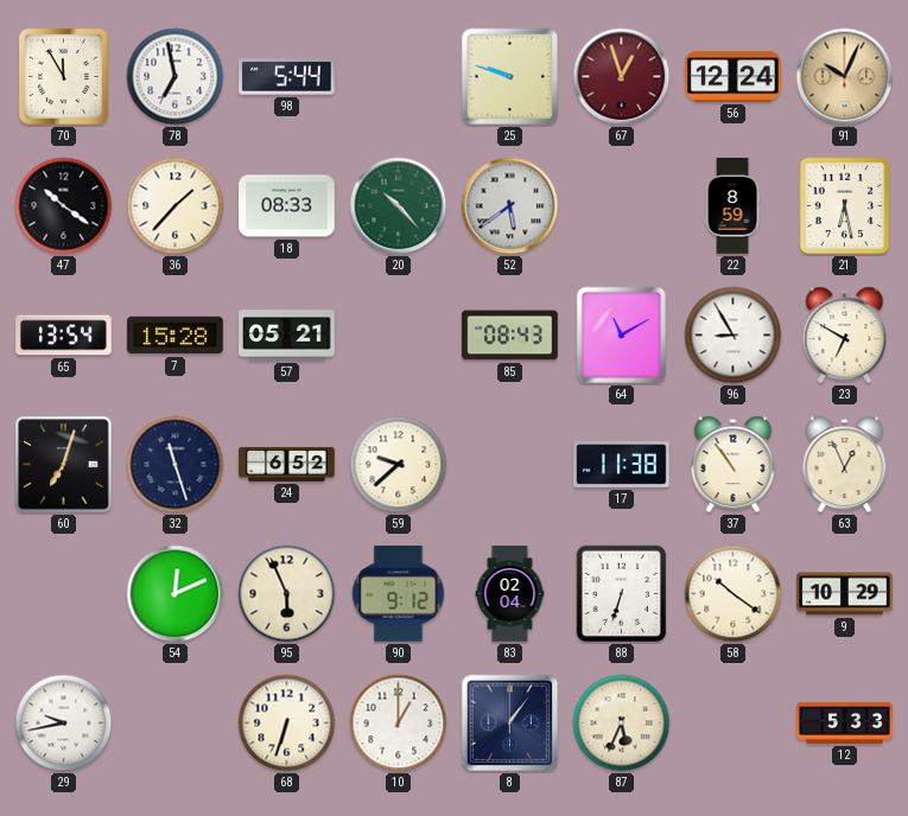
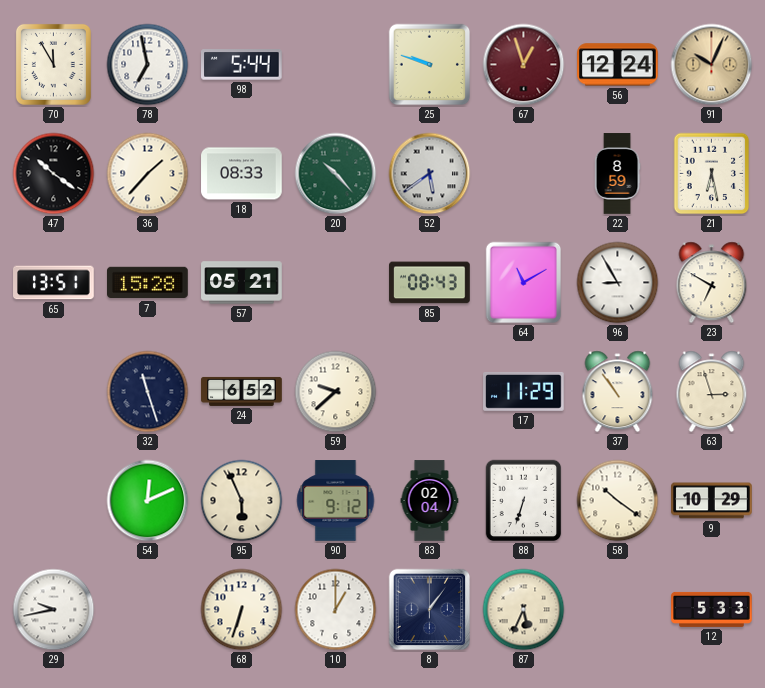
65: 13:54 -> 13:51 (54, 283)
60: 7:03 -> none (64, 465)
17: 11:38 -> 11:29 (524, 392)
63: 12:56 -> 2:57 (712, 392)
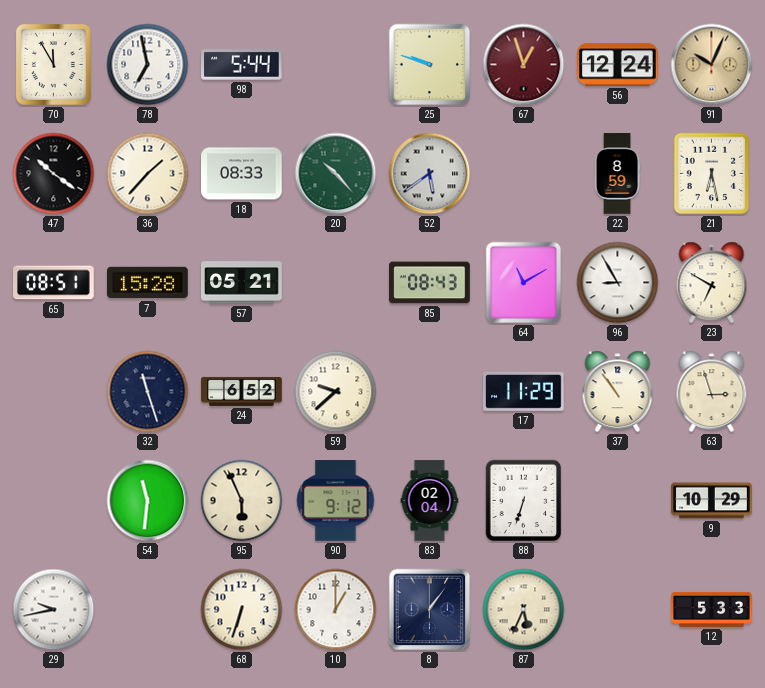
65: 13:51 -> 08:51 (54, 283)
54: 12:11 -> 11:31 (148, 501)
58: 10:21 -> none (618, 501)
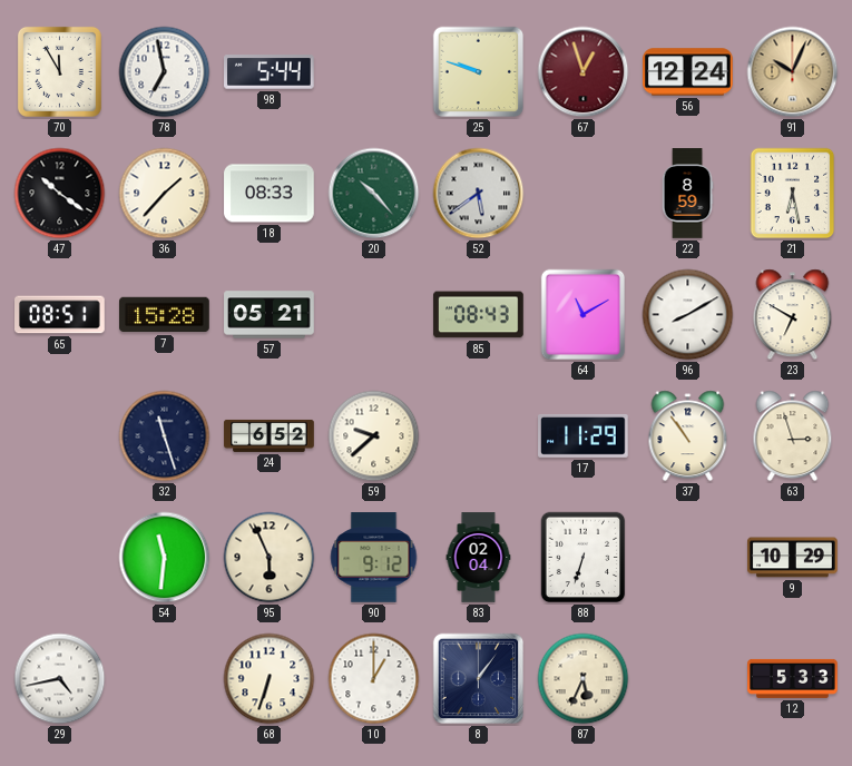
96: 8:55 -> 8:10 (688, 315)
29: 9:43 -> 4:43 (60, 679)
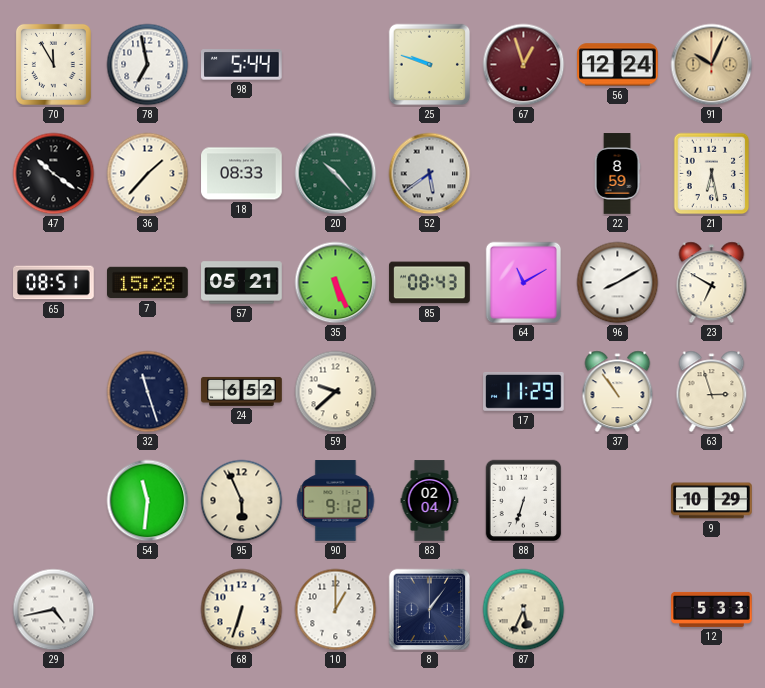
35: none -> 5:26 (336, 283)
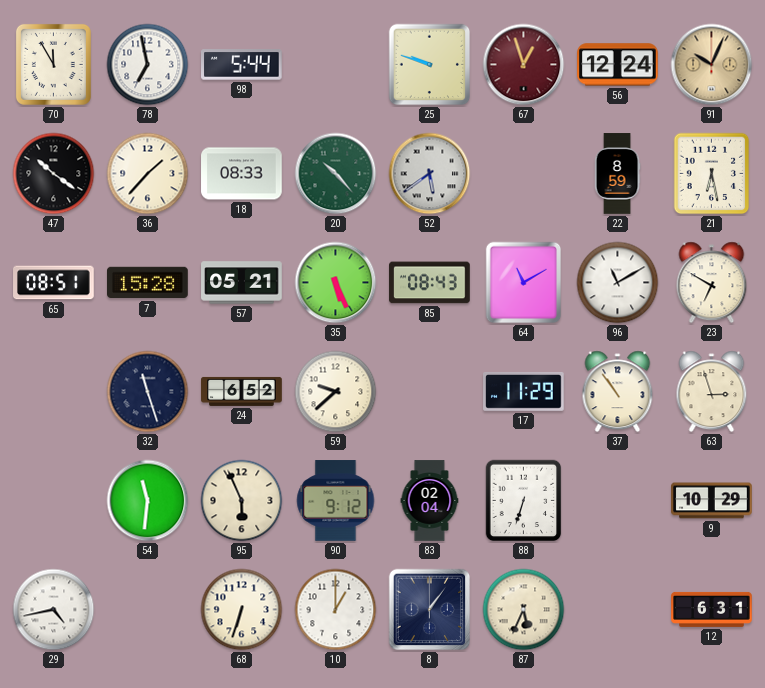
96: 8:10 -> 11:10 (618, 283)
12: 5:33 -> 6:31 (712, 609)
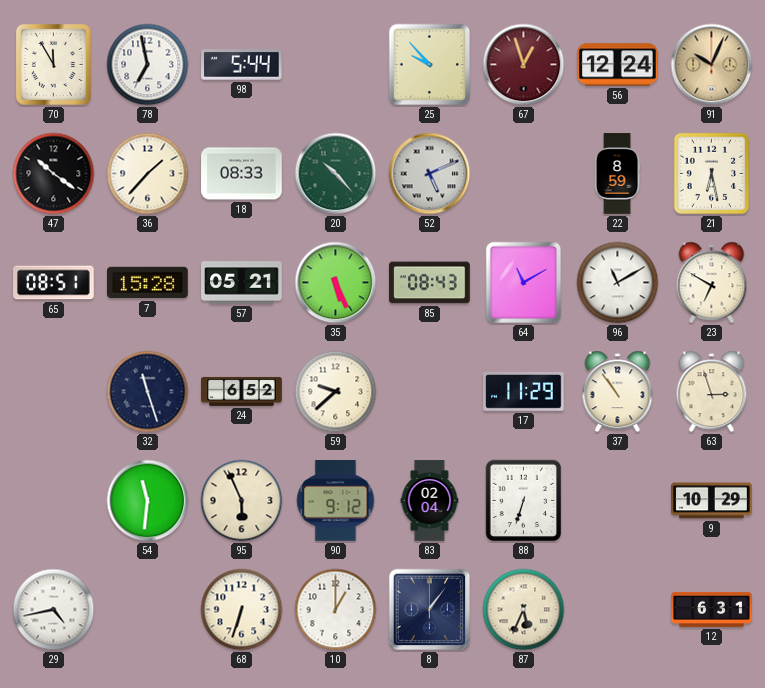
25: 9:48 -> 9:53 (430, 65)
52: 5:39 -> 5:11 (430, 174)
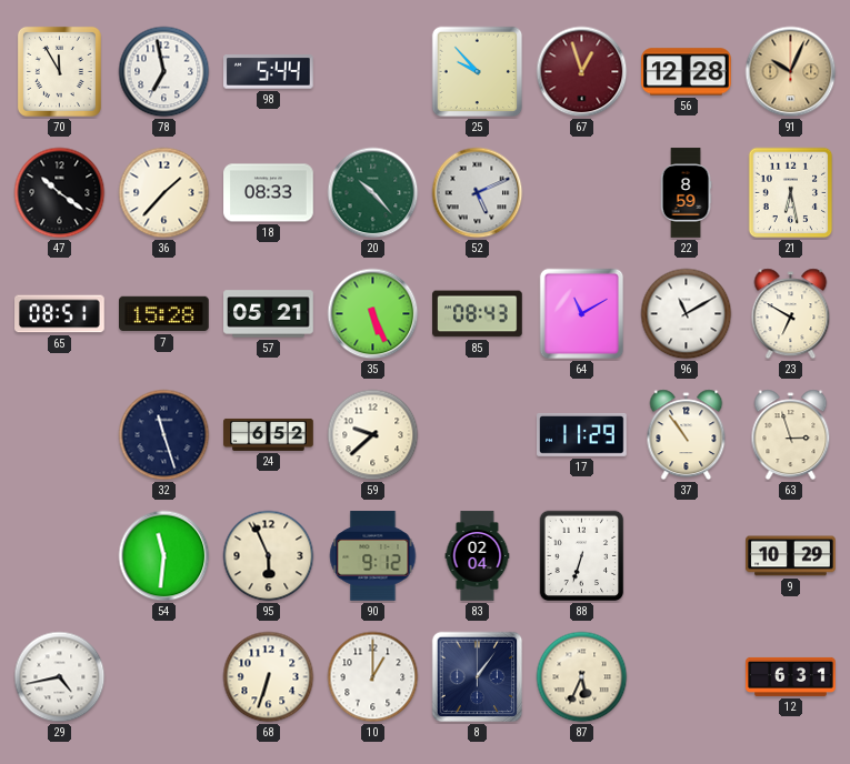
56: 12:24 -> 12:28 (687, 72)
